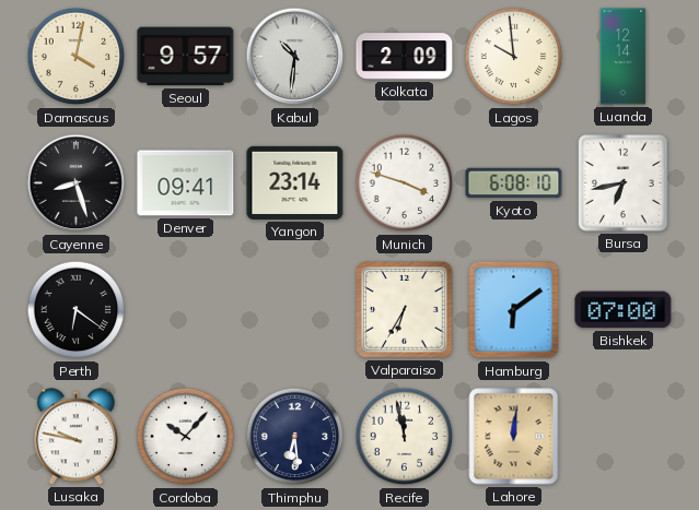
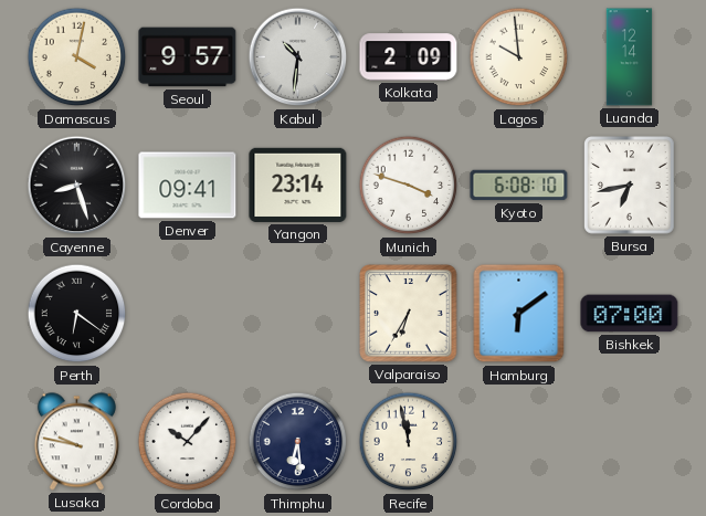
Lahore: 12:01 -> none (514, 437)
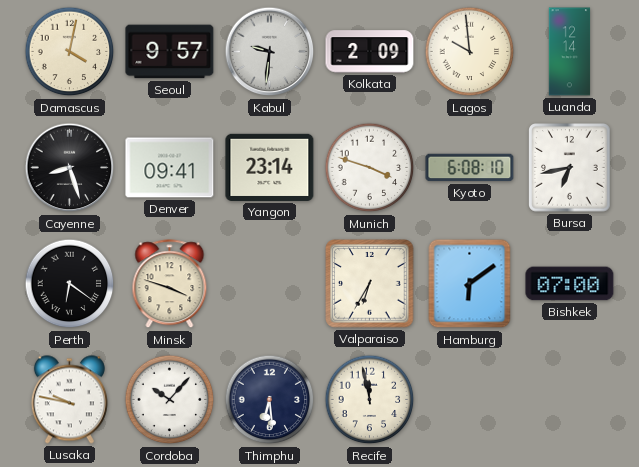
Kabul: 10:31 -> 9:31 (270, 52)
Minsk: none -> 3:48 (170, 284)
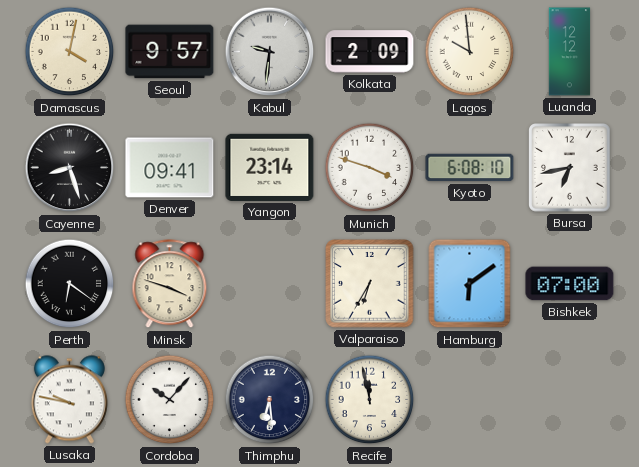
Luanda: 12:14 -> 12:12 (570, 52)
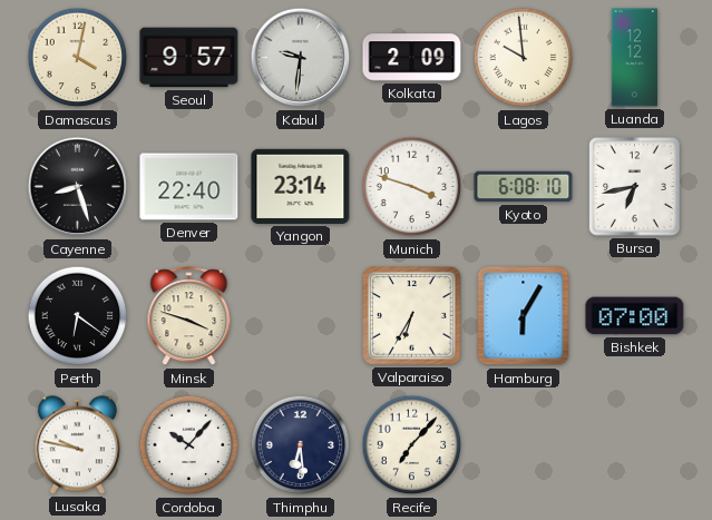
Denver: 09:41 -> 22:40 (189, 187)
Hamburg: 6:09 -> 6:05 (524, 316)
Recife: 11:58 -> 7:07 (412, 445)
